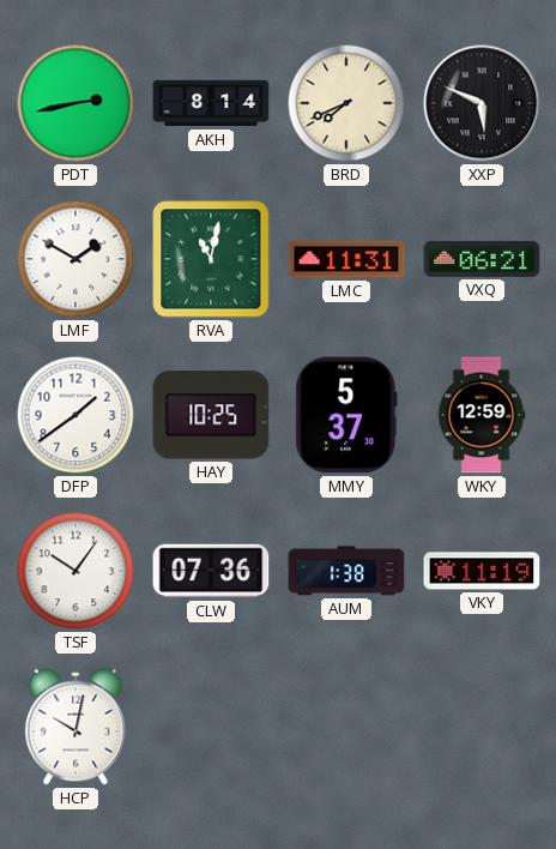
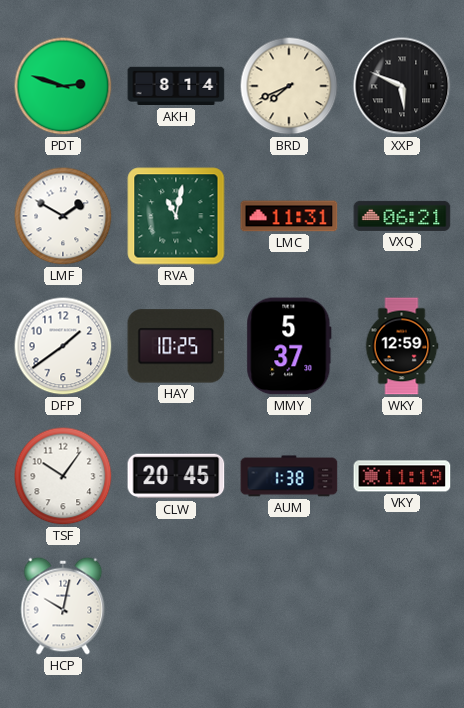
PDT: 2:43 -> 2:48 (63, 86)
CLW: 07:36 -> 20:45 (176, 476)
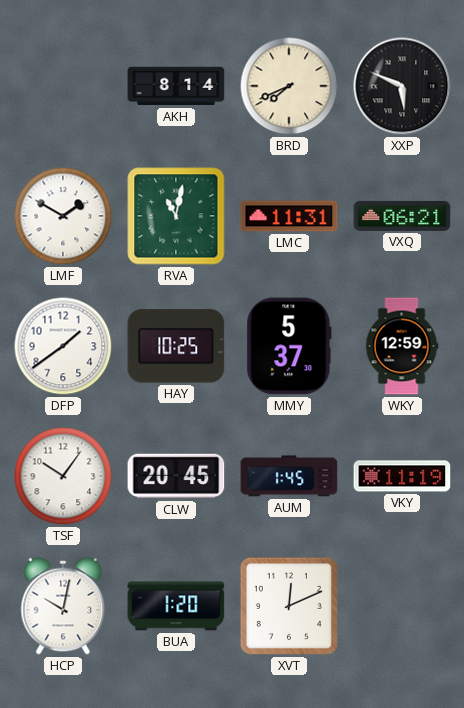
PDT: 2:48 -> none (63, 86)
AUM: 1:38 -> 1:45 (289, 476)
BUA: none -> 1:20 (176, 606)
XVT: none -> 12:11 (289, 606)
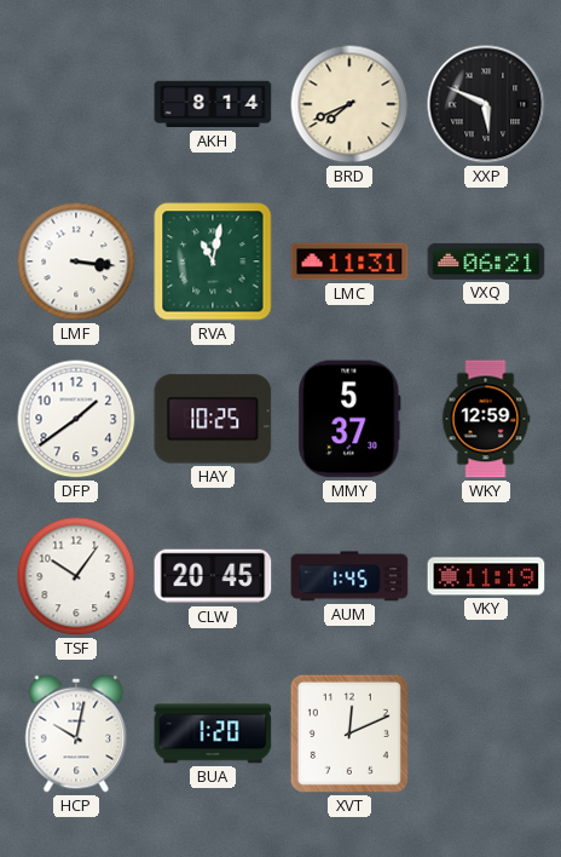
LMF: 1:50 -> 3:16 (76, 261)
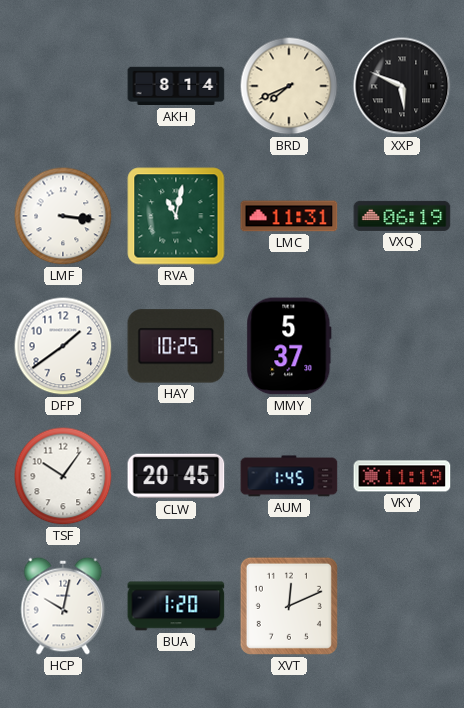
VXQ: 06:21 -> 06:19 (402, 216)
WKY: 12:59 -> none (486, 419)
